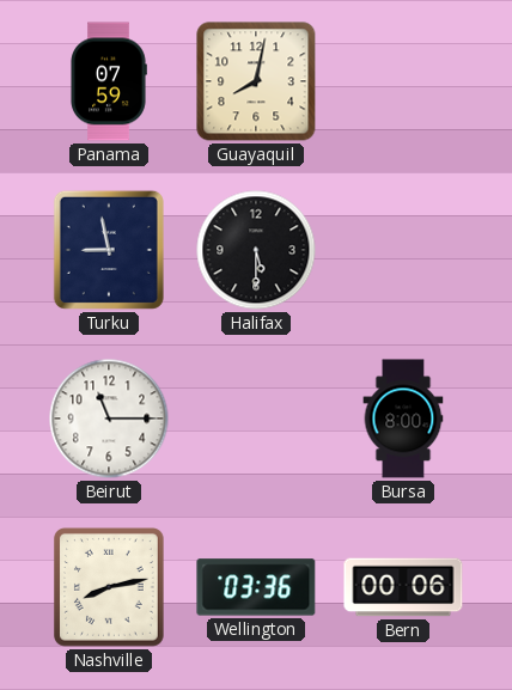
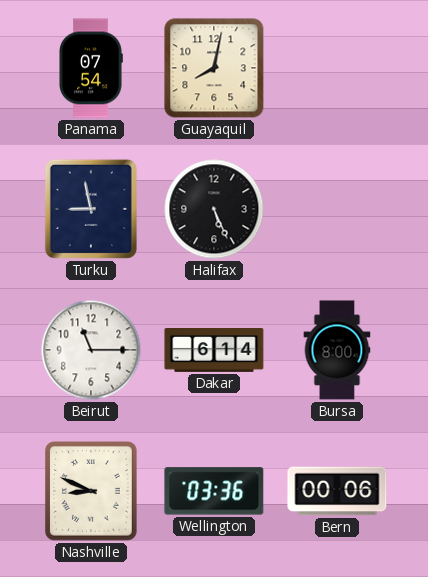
Panama: 07:59 -> 07:54 (91, 68)
Halifax: 5:30 -> 5:26 (214, 209)
Dakar: none -> 6:14 (214, 351)
Nashville: 8:13 -> 8:49 (92, 492)
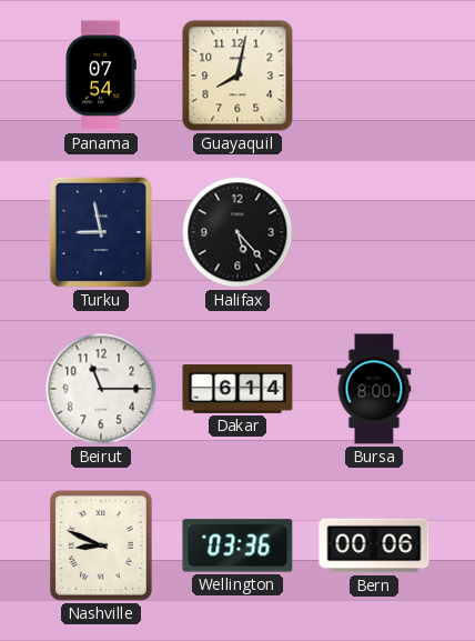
Halifax: 5:26 -> 5:23 (238, 232)
